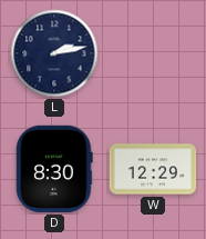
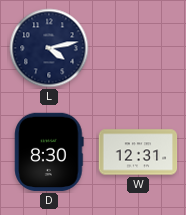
L: 2:13 -> 4:13 (49, 48)
W: 12:29 -> 12:31 (138, 152)
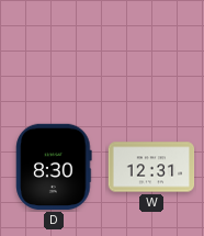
L: 4:13 -> none (49, 48)
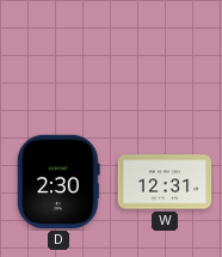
D: 8:30 -> 2:30 (58, 182)
